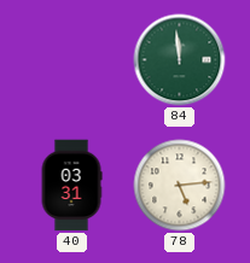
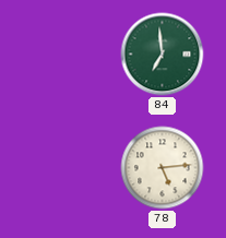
84: 11:59 -> 6:59 (163, 55)
40: 03:31 -> none (71, 186)
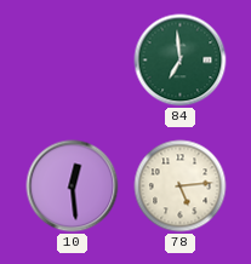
10: none -> 12:29 (73, 186)
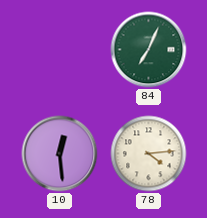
84: 6:59 -> 7:04 (149, 50)
78: 5:14 -> 4:14 (149, 154)
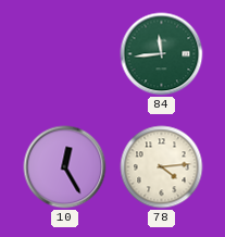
84: 7:04 -> 11:44 (162, 54)
10: 12:29 -> 12:25 (65, 167)
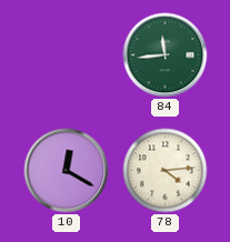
10: 12:25 -> 12:20 (67, 171)
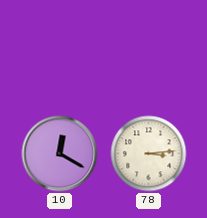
84: 11:44 -> none (166, 56)
78: 4:14 -> 3:14 (149, 154)
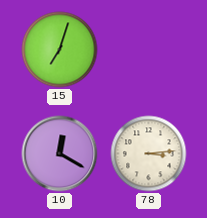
15: none -> 7:03 (60, 50)
